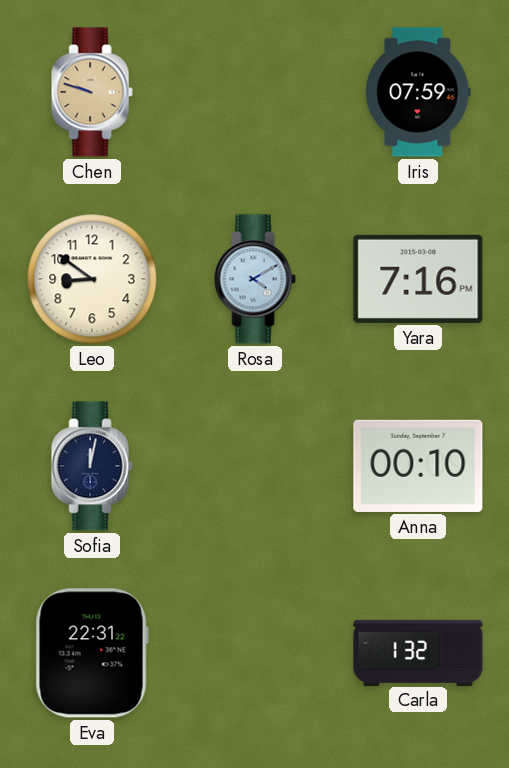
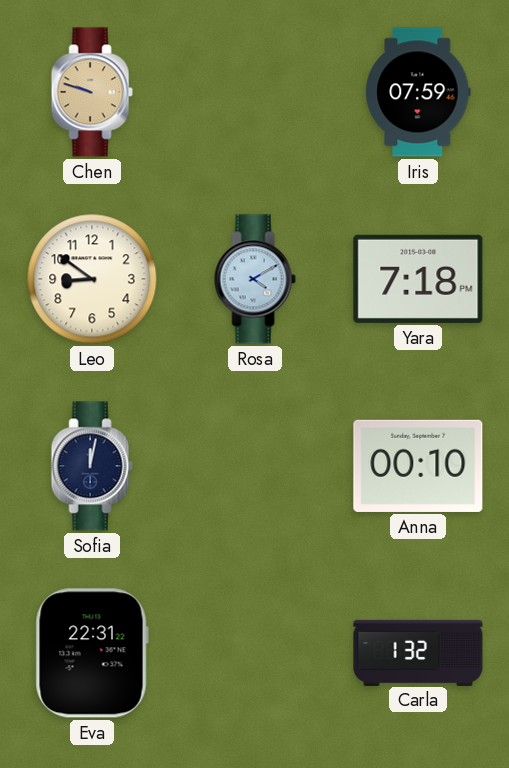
Yara: 7:16 -> 7:18 (418, 279)
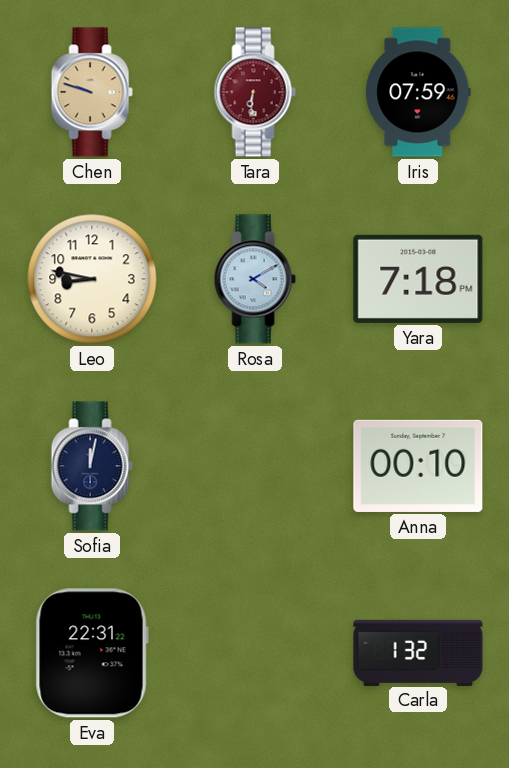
Tara: none -> 6:31 (255, 92)
Leo: 8:51 -> 8:47 (92, 279)
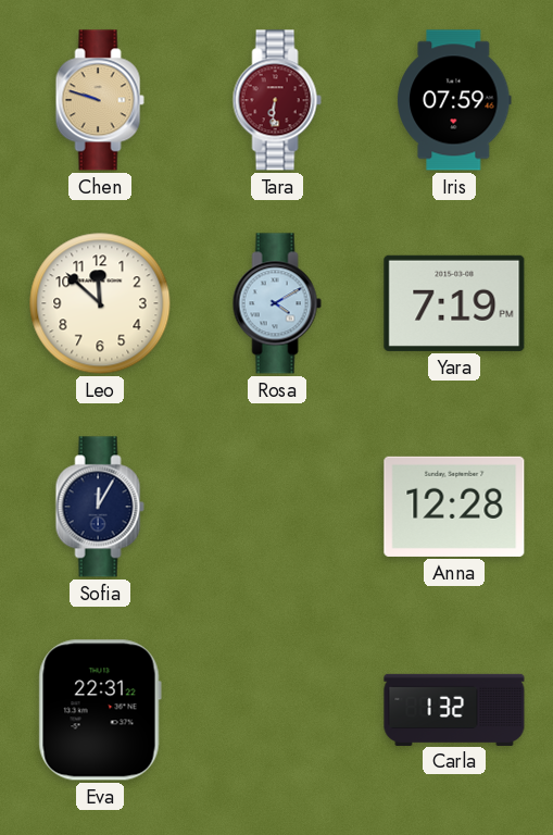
Leo: 8:47 -> 11:52 (100, 303)
Yara: 7:18 -> 7:19 (454, 303)
Sofia: 12:02 -> 12:05 (100, 507)
Anna: 00:10 -> 12:28 (454, 507)
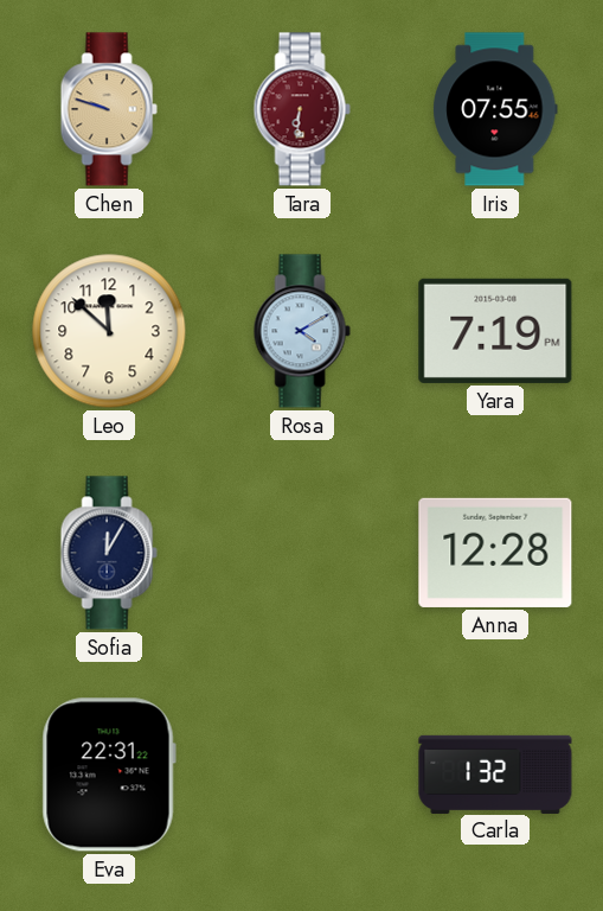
Iris: 07:59 -> 07:55 (495, 109)
